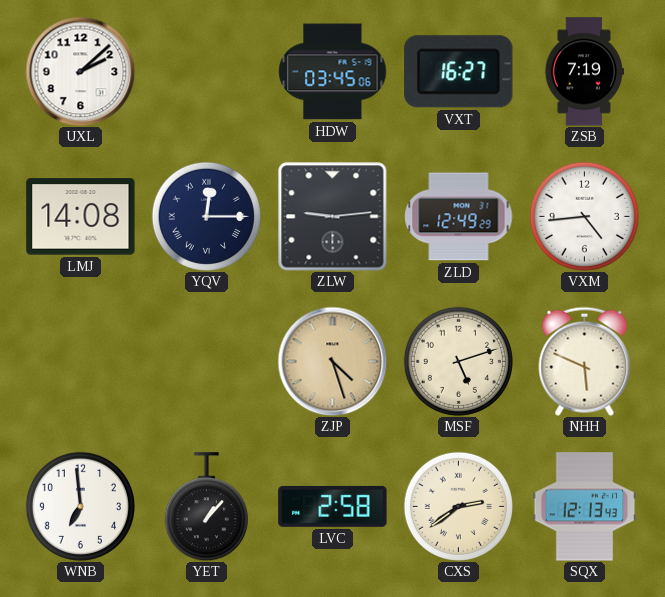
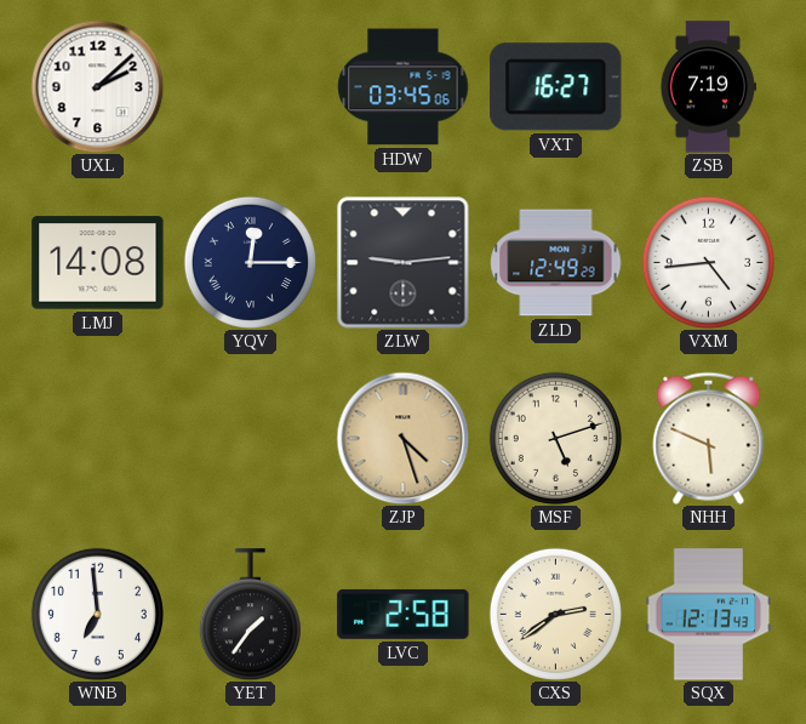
YET: 1:07 -> 1:36 (250, 615)
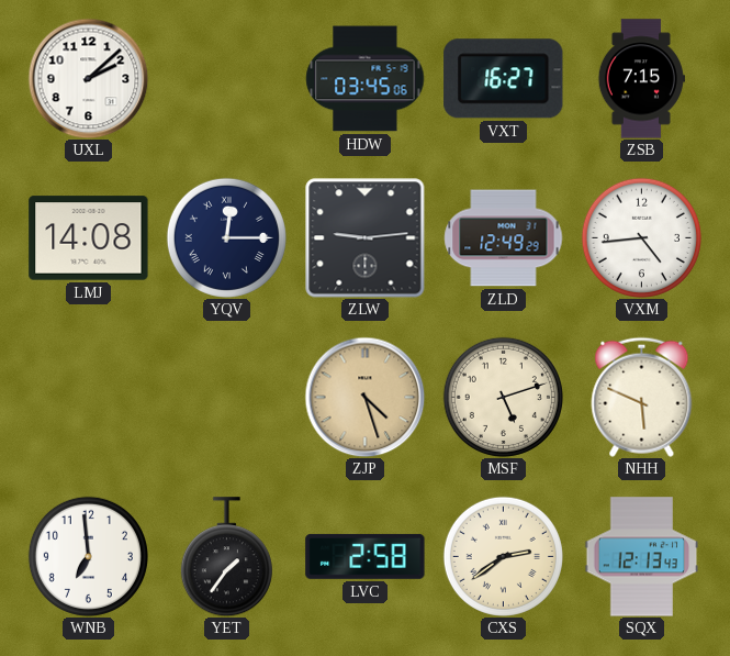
ZSB: 7:19 -> 7:15 (641, 79)
